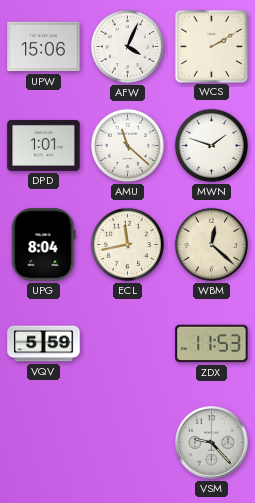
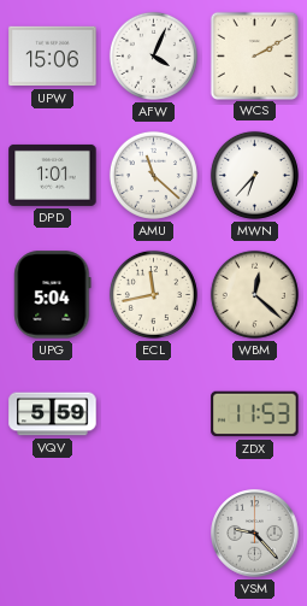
MWN: 1:48 -> 6:37 (254, 175)
UPG: 8:04 -> 5:04 (53, 295)
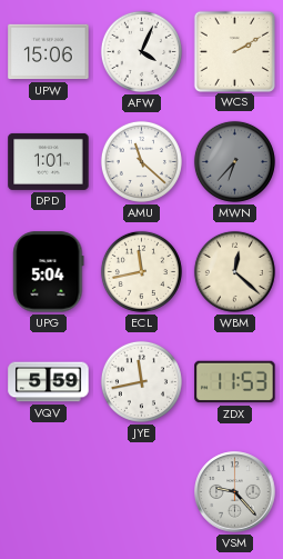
MWN dial: white -> grey (234, 161)
JYE: none -> 11:43 (141, 381)
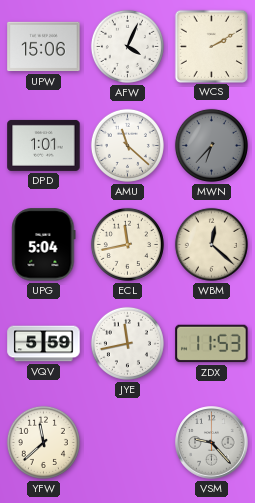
YFW: none -> 11:38 (43, 442)
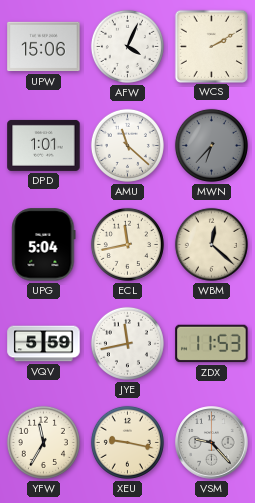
YFW: 11:38 -> 11:35 (43, 442)
XEU: none -> 9:17 (127, 442)
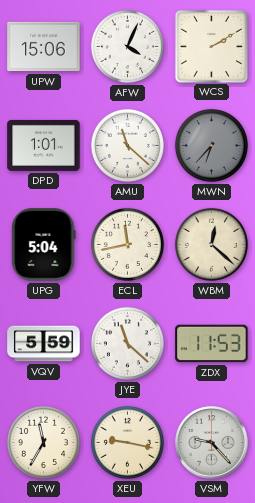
JYE: 11:43 -> 11:22 (127, 343)
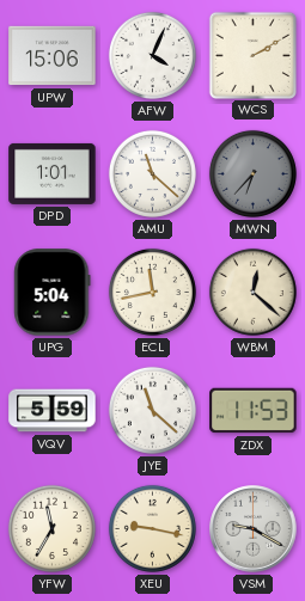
VSM: 9:23 -> 9:20 (254, 529)
